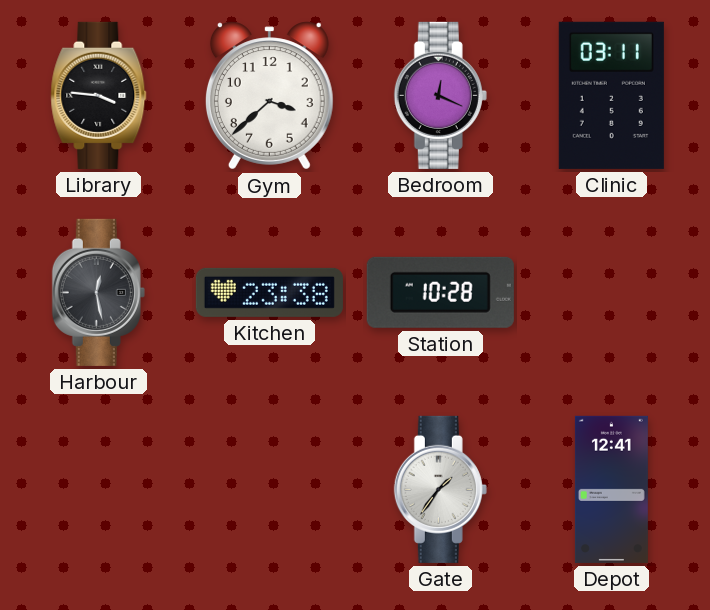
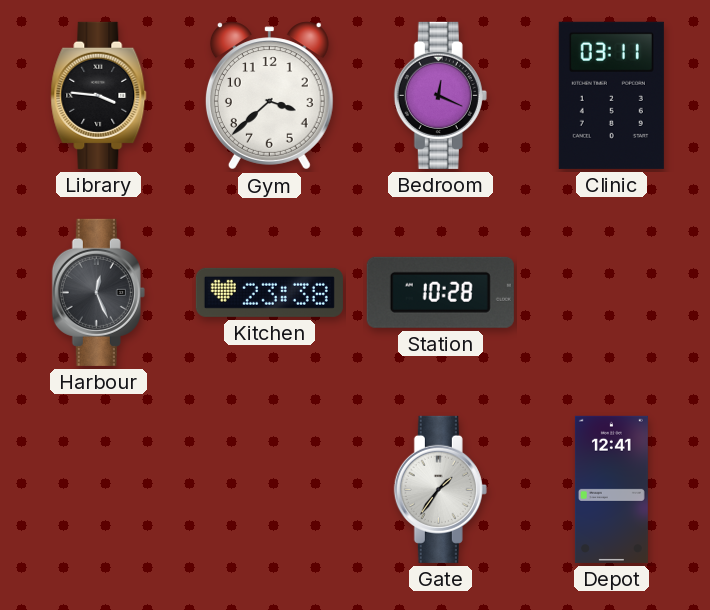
Harbour: 12:28 -> 12:26 (98, 292)
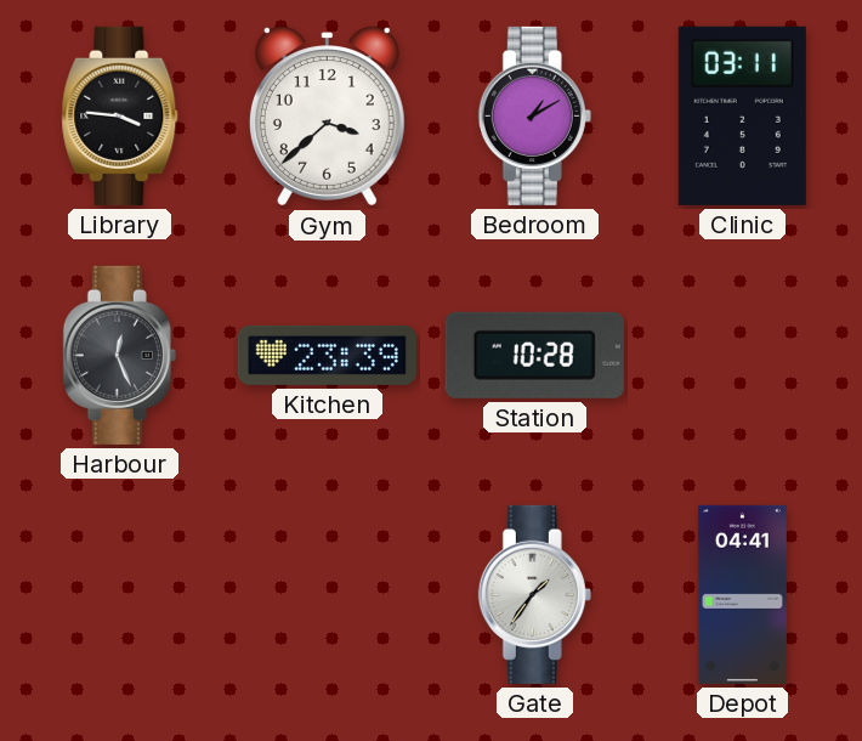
Bedroom: 12:19 -> 1:10 (534, 115)
Kitchen: 23:38 -> 23:39 (327, 355)
Depot: 12:41 -> 04:41 (742, 594)
